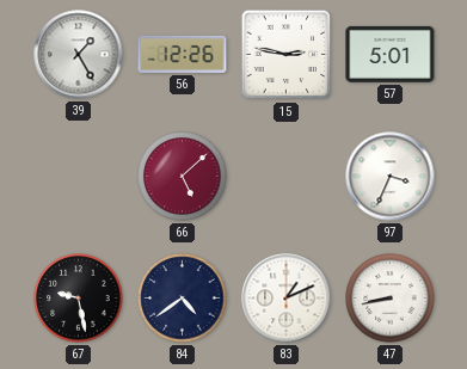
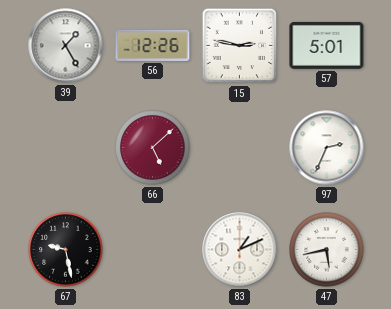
97: 3:34 -> 2:34 (327, 148)
84: 4:39 -> none (183, 299)
47: 8:43 -> 5:43 (327, 250)
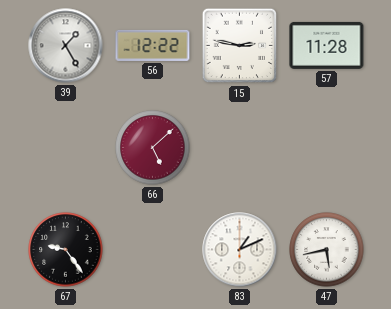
56: 12:26 -> 12:22 (153, 45)
57: 5:01 -> 11:28 (327, 45)
97: 2:34 -> none (327, 148)
67: 9:28 -> 9:24 (66, 250)
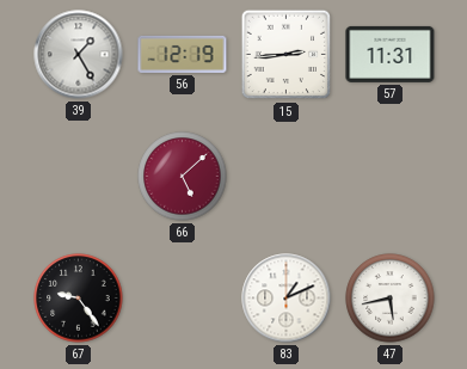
56: 12:22 -> 12:19 (183, 54)
15: 2:47 -> 2:44 (287, 55)
57: 11:28 -> 11:31 (391, 54)
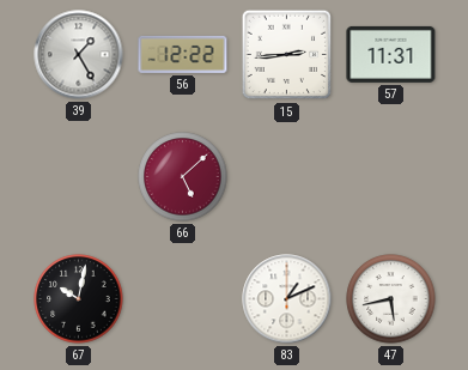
56: 12:19 -> 12:22 (183, 54)
67: 9:24 -> 10:02 (79, 299)
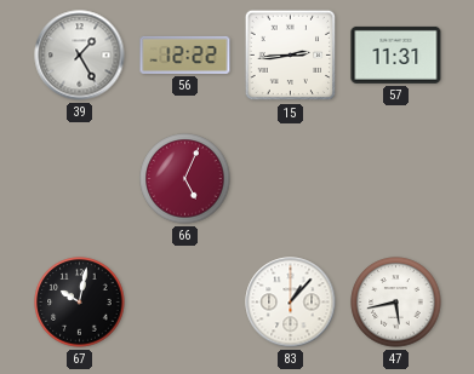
66: 5:08 -> 5:04 (185, 179)
83: 1:11 -> 1:07 (291, 303)
